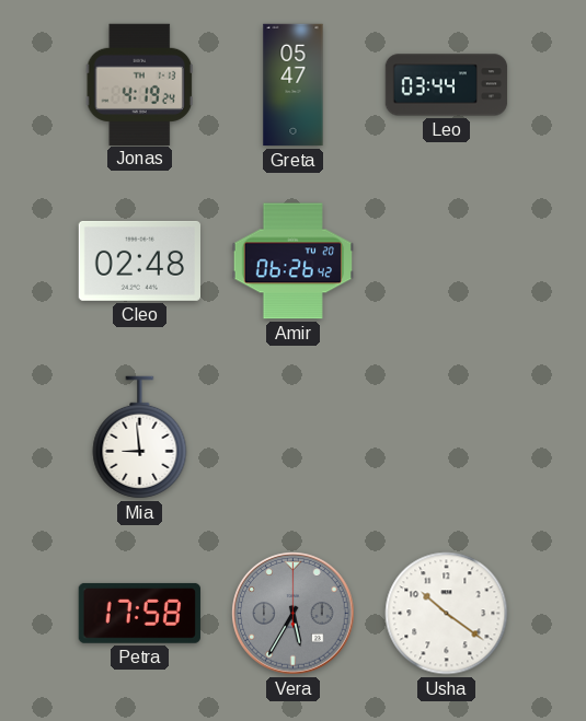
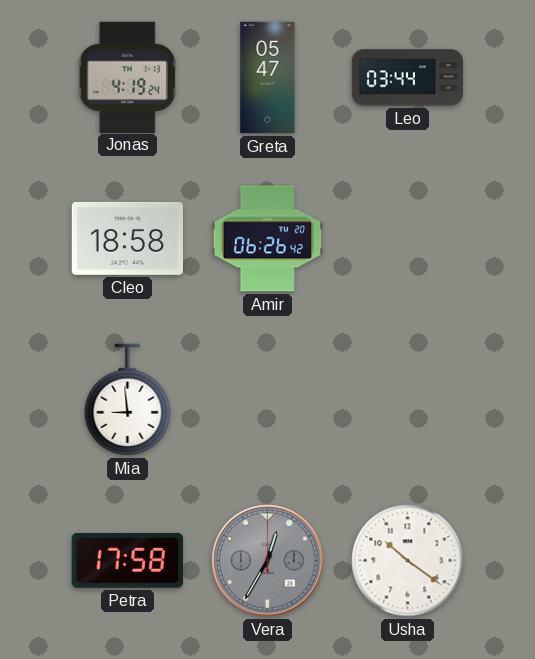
Cleo: 02:48 -> 18:58 (127, 238)
Vera: 5:35 -> 12:35 (268, 561)
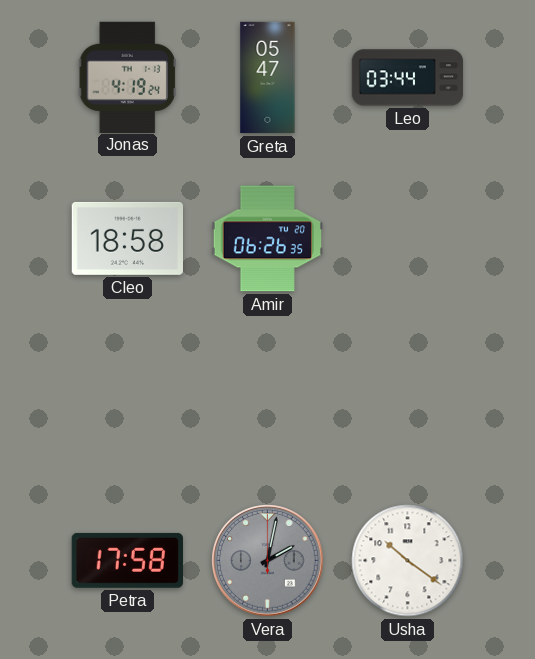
Amir: 06:26:42 -> 06:26:35 (267, 239)
Mia: 8:59 -> none (128, 400)
Vera: 12:35 -> 2:02 (268, 561)
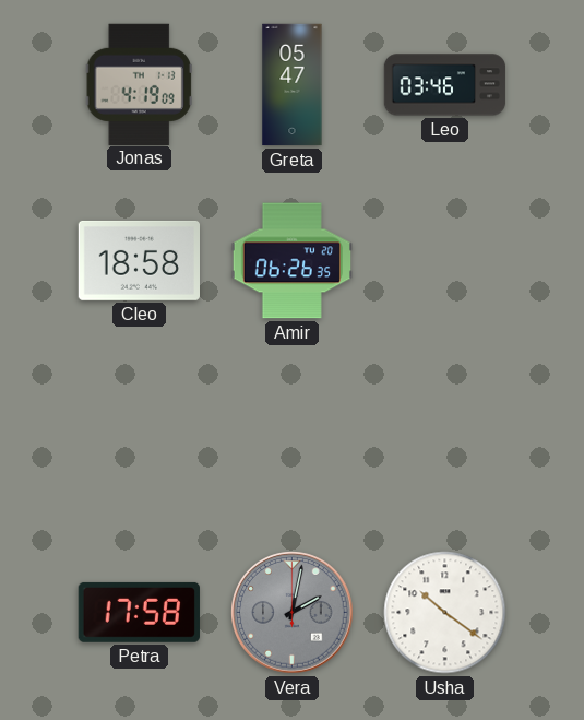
Jonas: 4:19:24 -> 4:19:09 (139, 84)
Leo: 03:44 -> 03:46 (445, 85)
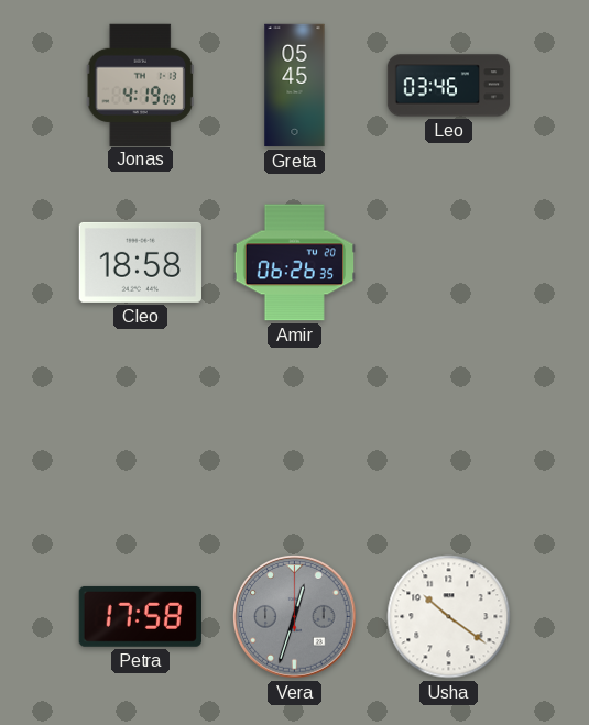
Greta: 05:47 -> 05:45 (295, 86)
Vera: 2:02 -> 12:33 (295, 617)
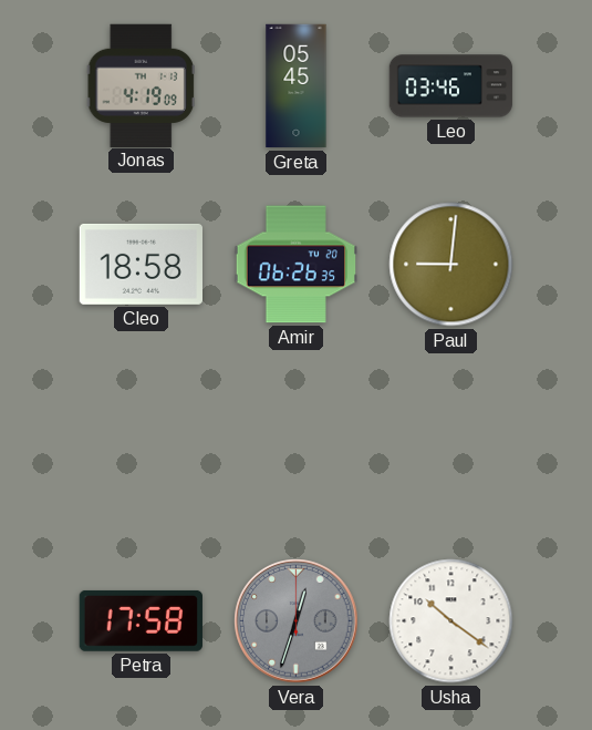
Paul: none -> 9:01 (451, 265)
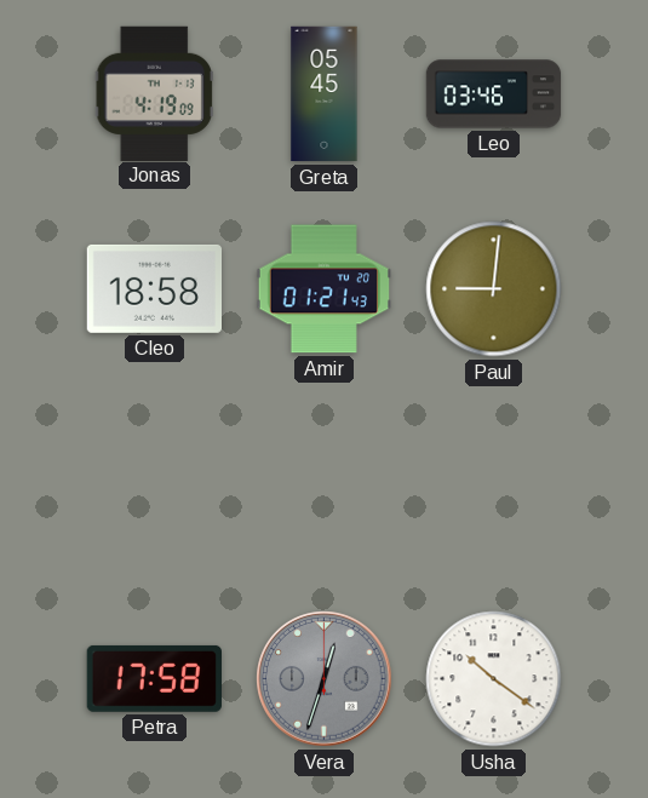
Amir: 06:26 -> 01:21 (323, 289)
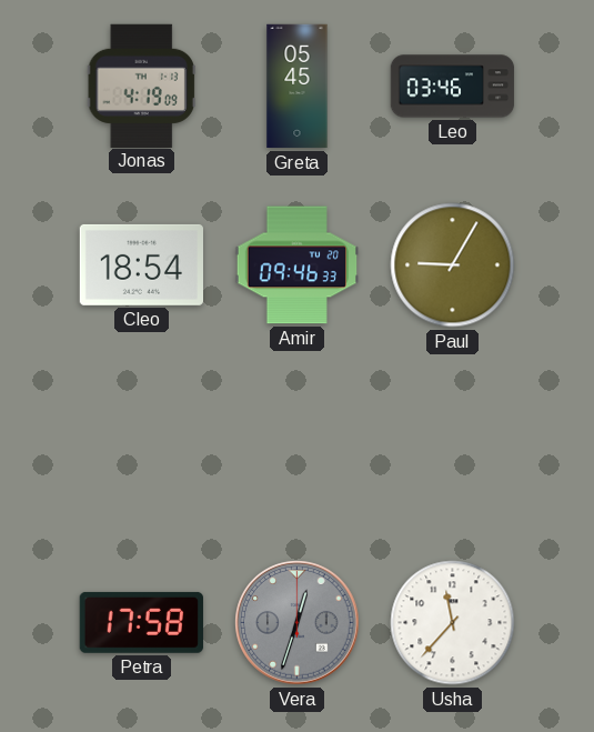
Cleo: 18:58 -> 18:54 (141, 264)
Amir: 01:21 -> 09:46 (296, 265)
Paul: 9:01 -> 9:05 (453, 265)
Usha: 10:21 -> 11:37 (453, 623)
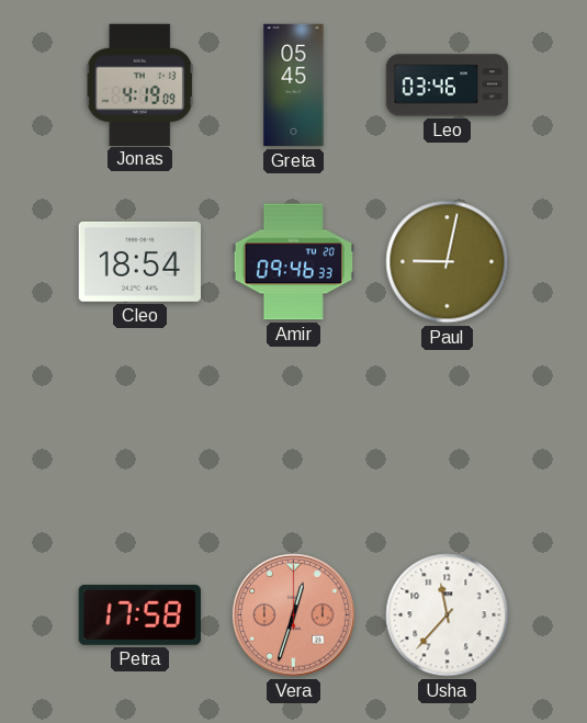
Paul: 9:05 -> 9:02 (448, 262)
Vera dial: grey -> salmon (294, 615)
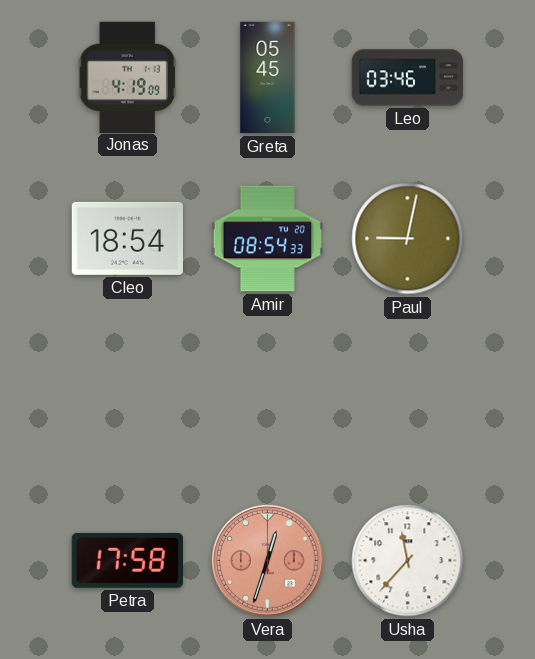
Amir: 09:46 -> 08:54 (267, 239)
